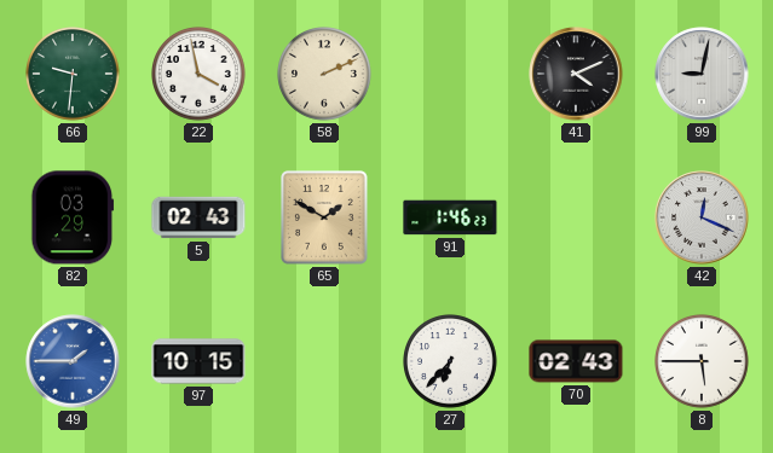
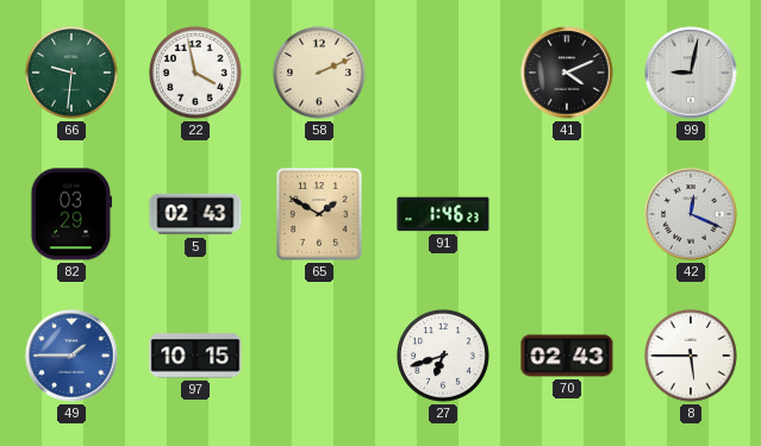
27: 6:37 -> 6:42 (444, 357)
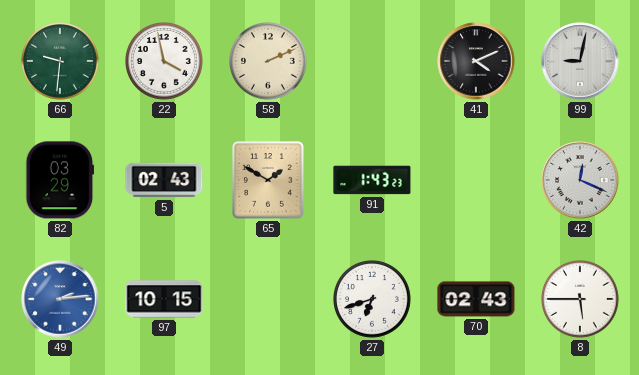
91: 1:46 -> 1:43 (372, 180)
49: 1:45 -> 2:14 (60, 299)
